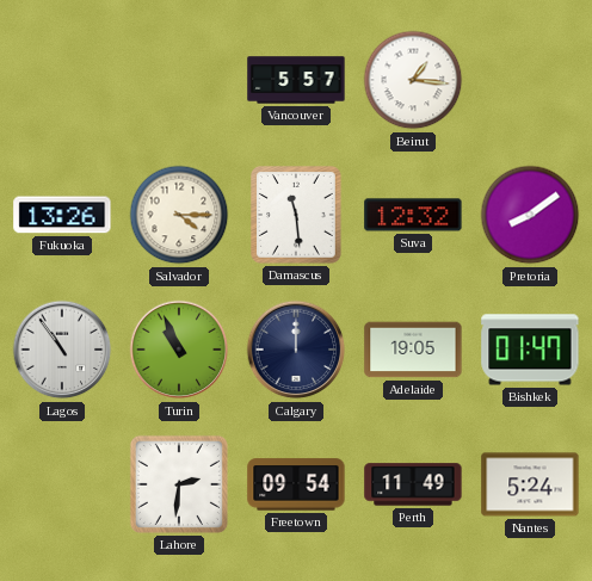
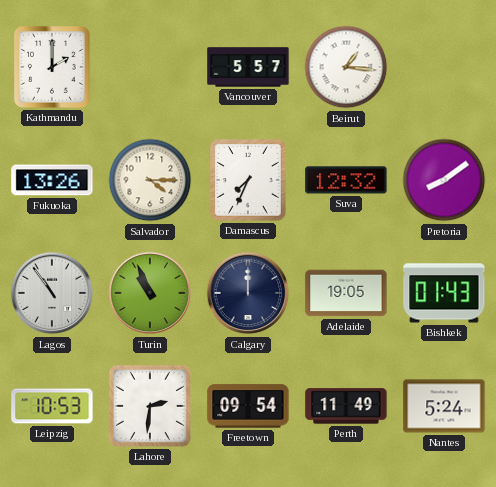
Kathmandu: none -> 2:00 (53, 68)
Damascus: 11:29 -> 7:34 (249, 181)
Bishkek: 01:47 -> 01:43 (444, 293)
Leipzig: none -> 10:53 (52, 406)
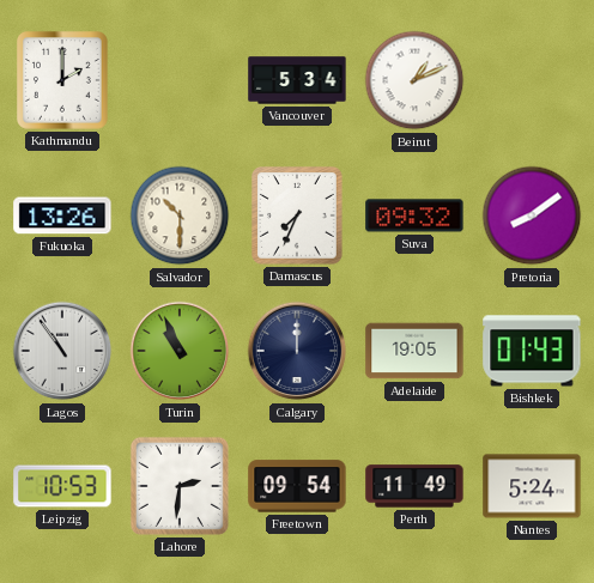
Vancouver: 5:57 -> 5:34 (297, 80)
Beirut: 1:16 -> 1:11 (414, 80)
Salvador: 4:15 -> 10:30 (180, 215)
Suva: 12:32 -> 09:32 (414, 215)
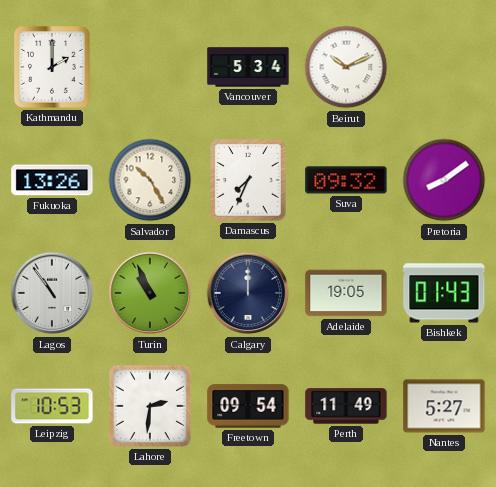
Beirut: 1:11 -> 10:11 (346, 67)
Salvador: 10:30 -> 10:25 (150, 180)
Nantes: 5:24 -> 5:27 (444, 406)
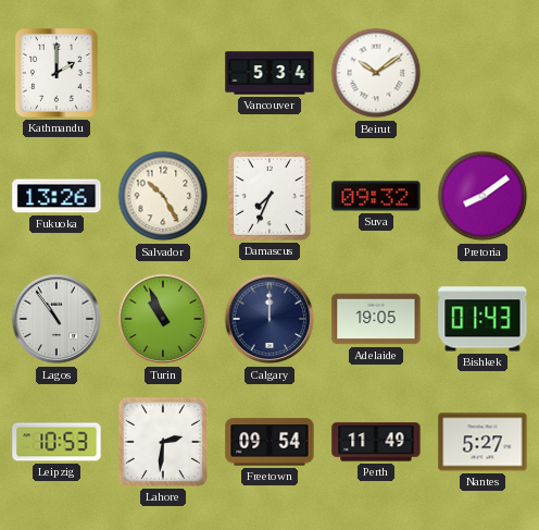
Beirut: 10:11 -> 10:09 (376, 73)
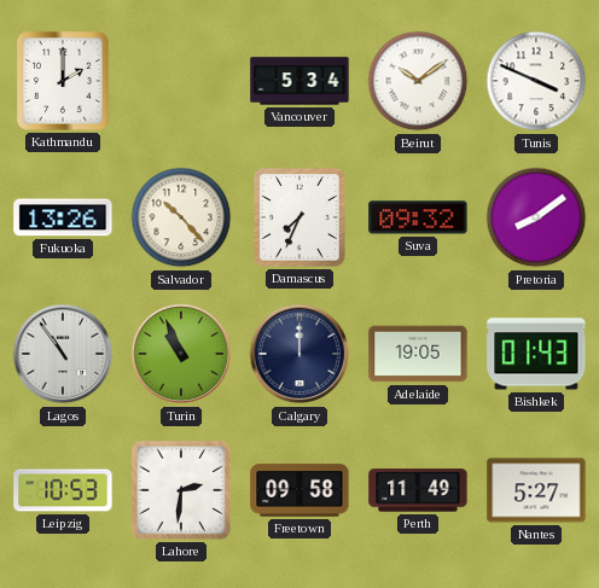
Tunis: none -> 3:49 (536, 81)
Salvador: 10:25 -> 10:23 (181, 217)
Freetown: 09:54 -> 09:58 (299, 490)
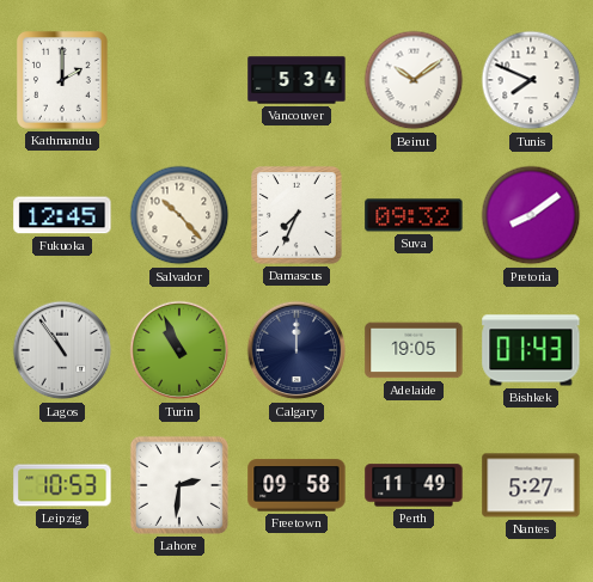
Tunis: 3:49 -> 7:49 (531, 80)
Fukuoka: 13:26 -> 12:45 (62, 215)
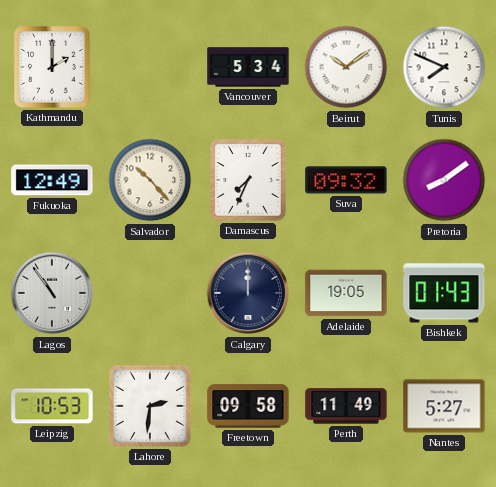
Fukuoka: 12:45 -> 12:49 (52, 180)
Turin: 10:56 -> none (179, 350)
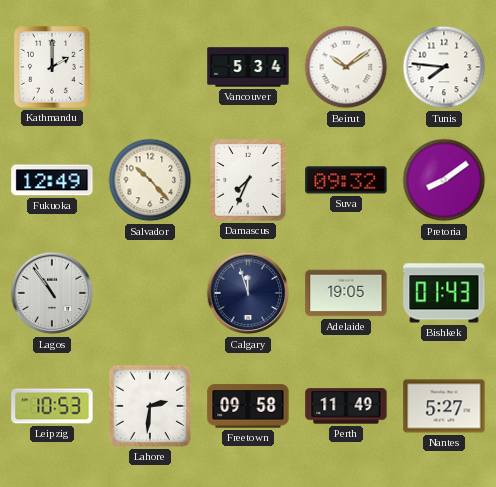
Tunis: 7:49 -> 7:46 (444, 67)
Calgary: 12:00 -> 11:57 (248, 293)
